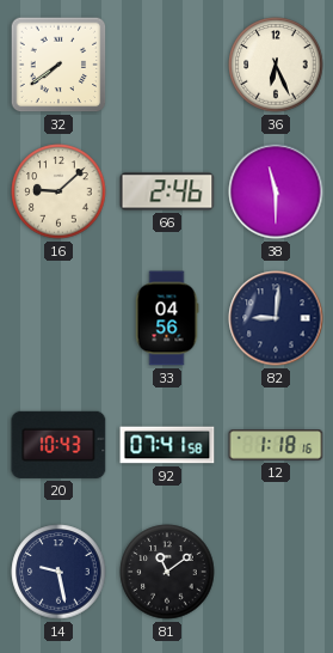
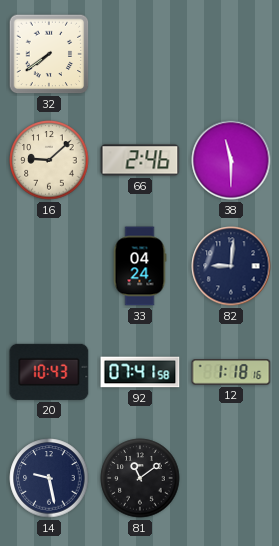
36: 6:26 -> none (276, 65)
33: 04:56 -> 04:24 (140, 266)
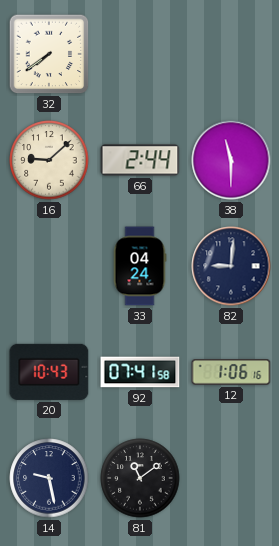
66: 2:46 -> 2:44 (140, 160)
12: 1:18 -> 1:06 (231, 373)
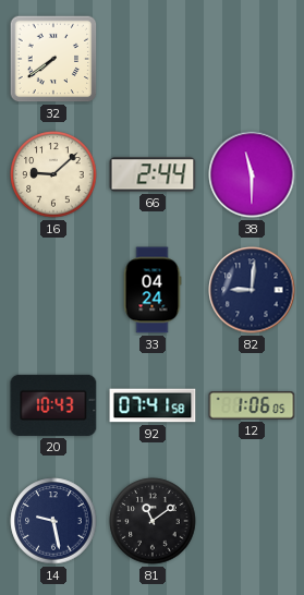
12: 1:06:16 -> 1:06:05 (252, 406)
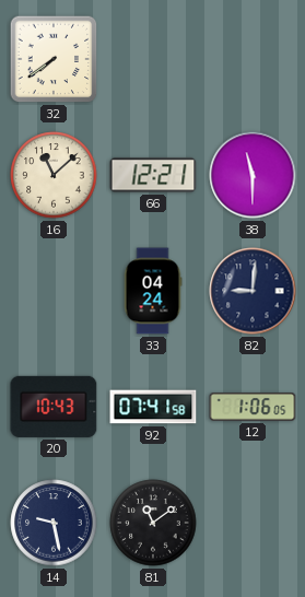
16: 9:08 -> 11:08 (54, 175)
66: 2:44 -> 12:21 (153, 175)
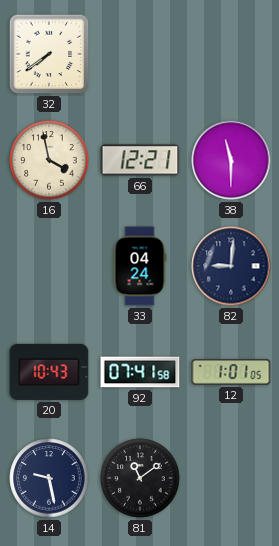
16: 11:08 -> 3:58 (49, 160)
12: 1:06 -> 1:01 (231, 373)
